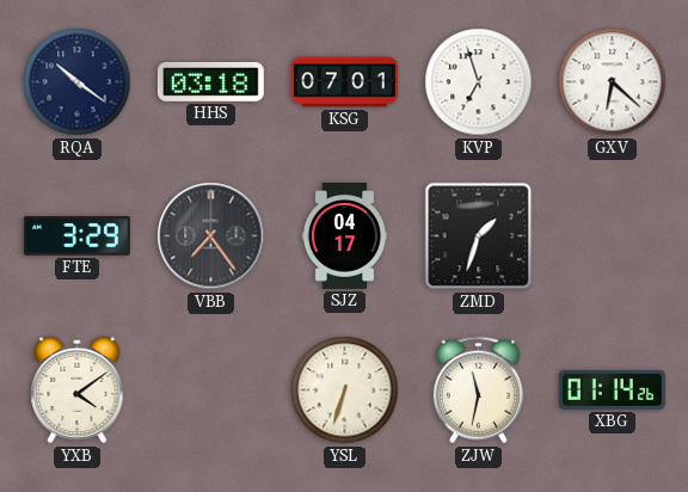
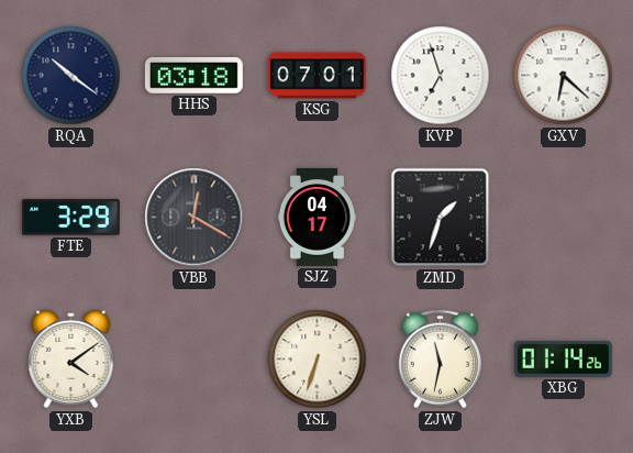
VBB: 7:24 -> 12:20 (195, 218)
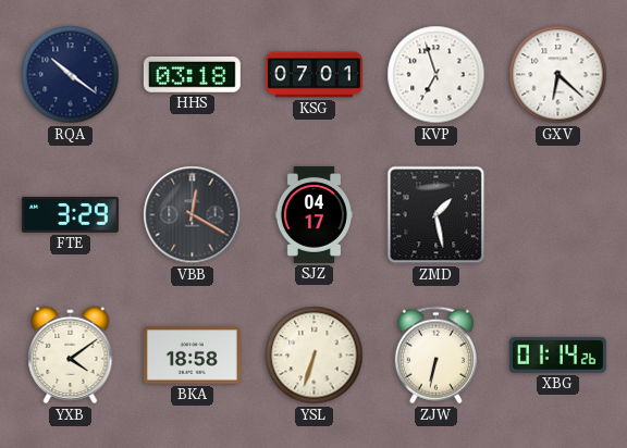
ZMD: 1:33 -> 1:28 (437, 215)
BKA: none -> 18:58 (192, 356)
ZJW: 11:32 -> 6:32 (435, 356)
